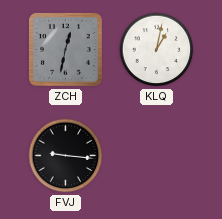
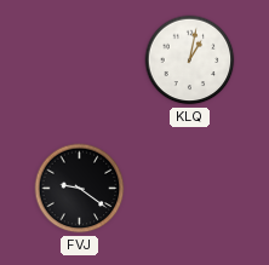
ZCH: 12:32 -> none (66, 50)
FVJ: 9:16 -> 9:21 (80, 189)
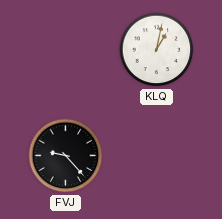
FVJ: 9:21 -> 9:23 (66, 156)
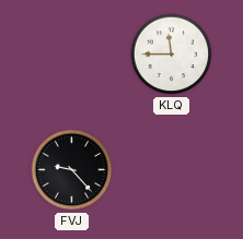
KLQ: 1:02 -> 11:45 (172, 55)
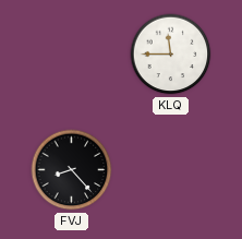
FVJ: 9:23 -> 8:23 (72, 170)
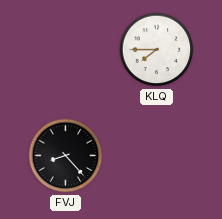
KLQ: 11:45 -> 7:45 (157, 50)
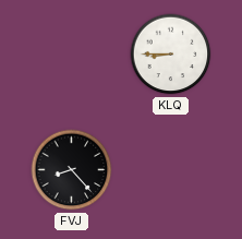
KLQ: 7:45 -> 8:45 (171, 55)
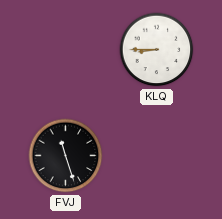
FVJ: 8:23 -> 11:27 (66, 156)
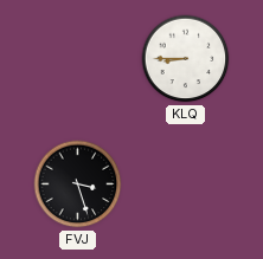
FVJ: 11:27 -> 3:27 (78, 184)
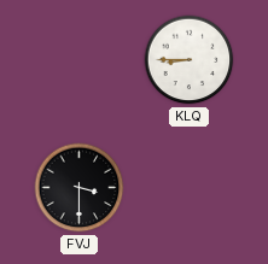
FVJ: 3:27 -> 3:30 (80, 188)
